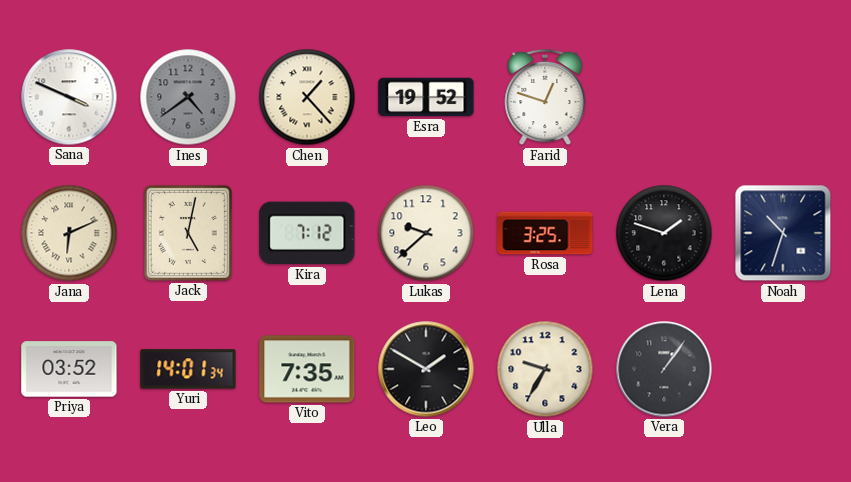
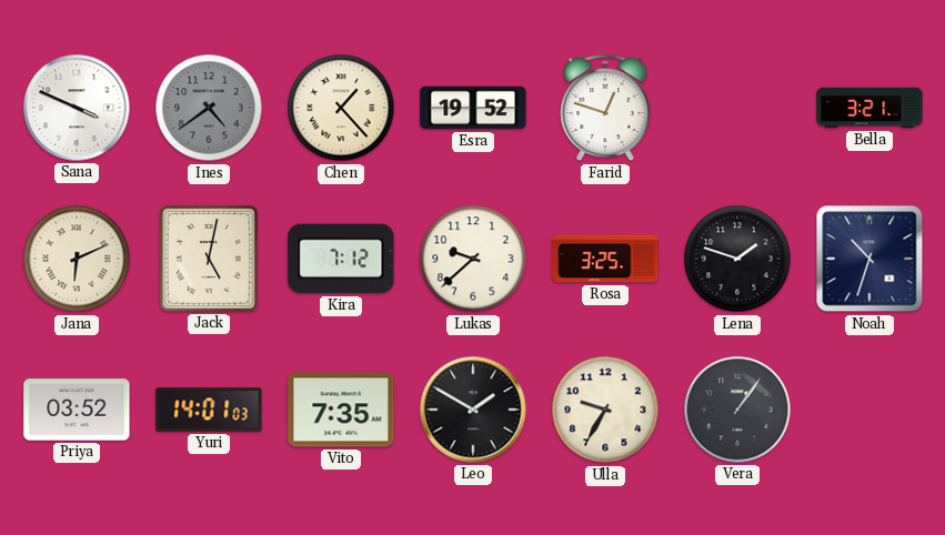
Bella: none -> 3:21 (869, 108)
Yuri: 14:01:34 -> 14:01:03 (209, 410)
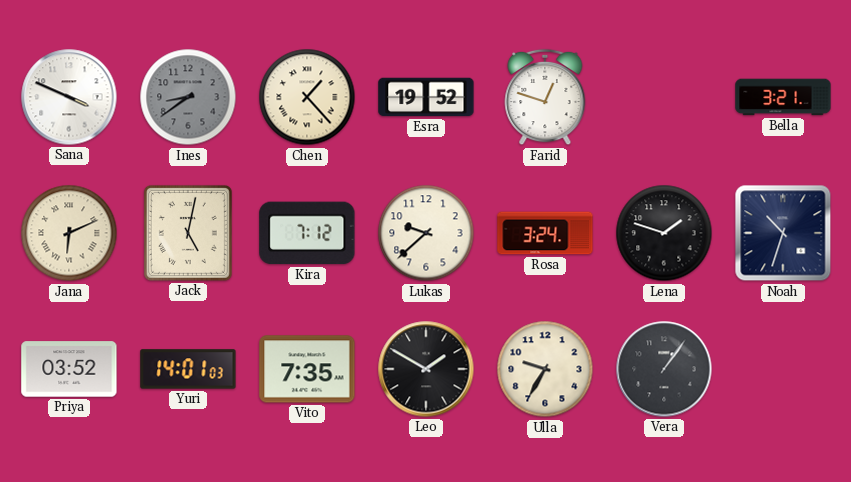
Ines: 4:39 -> 8:39 (188, 97)
Rosa: 3:25 -> 3:24 (545, 233)
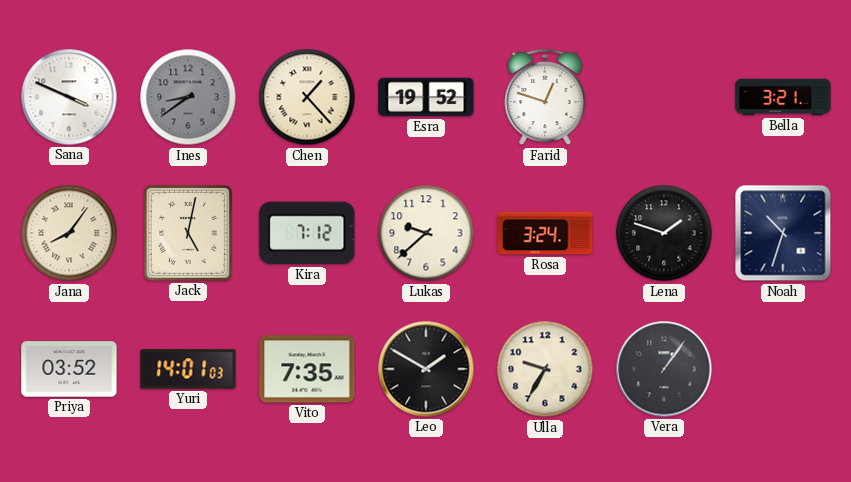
Jana: 6:11 -> 8:06 (69, 233)
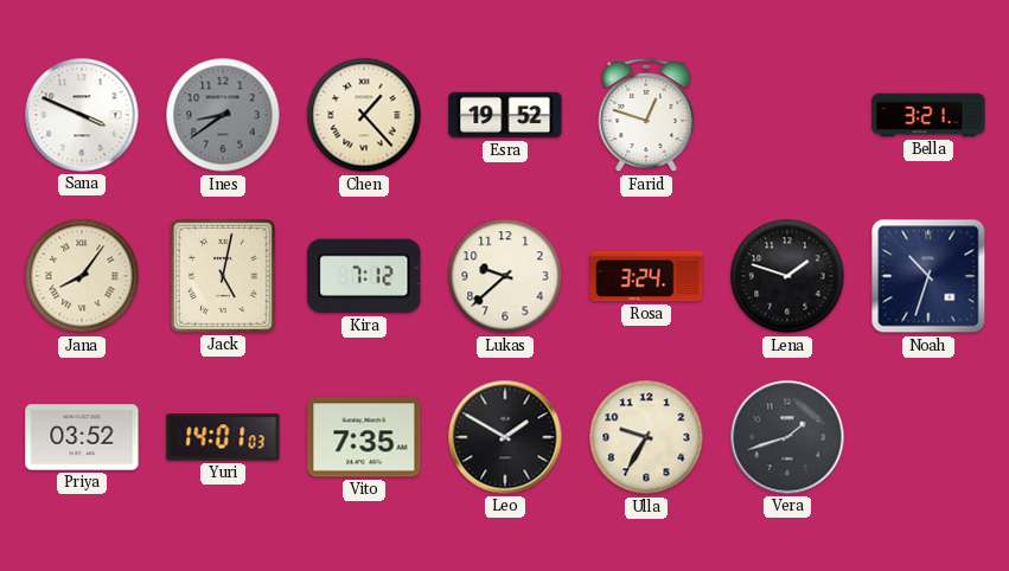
Vera: 1:06 -> 1:42 (787, 437)
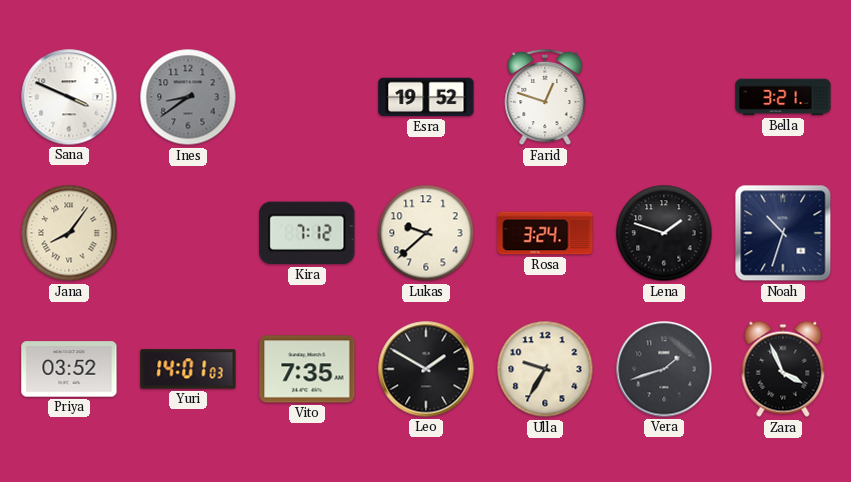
Chen: 1:23 -> none (364, 115)
Jack: 5:02 -> none (223, 276)
Zara: none -> 3:56 (783, 369)
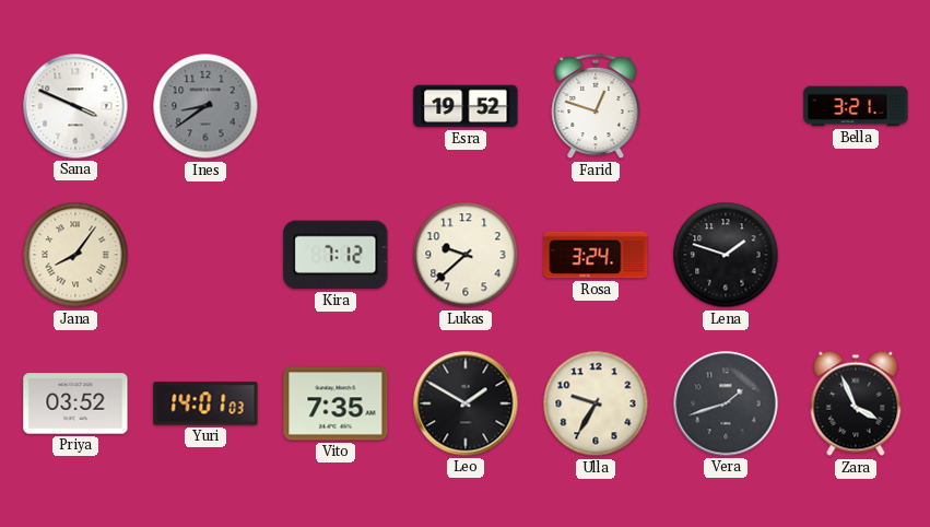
Noah: 10:33 -> none (783, 233)
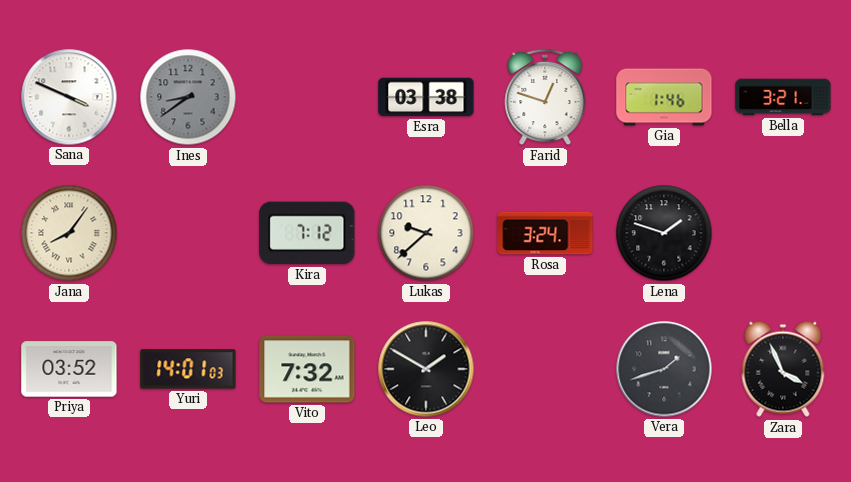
Esra: 19:52 -> 03:38 (426, 97)
Gia: none -> 1:46 (664, 97)
Vito: 7:35 -> 7:32 (307, 369)
Ulla: 9:35 -> none (596, 403)
